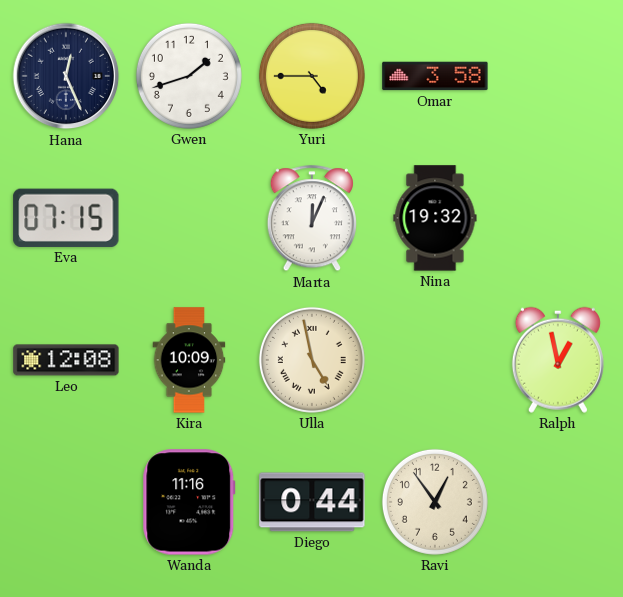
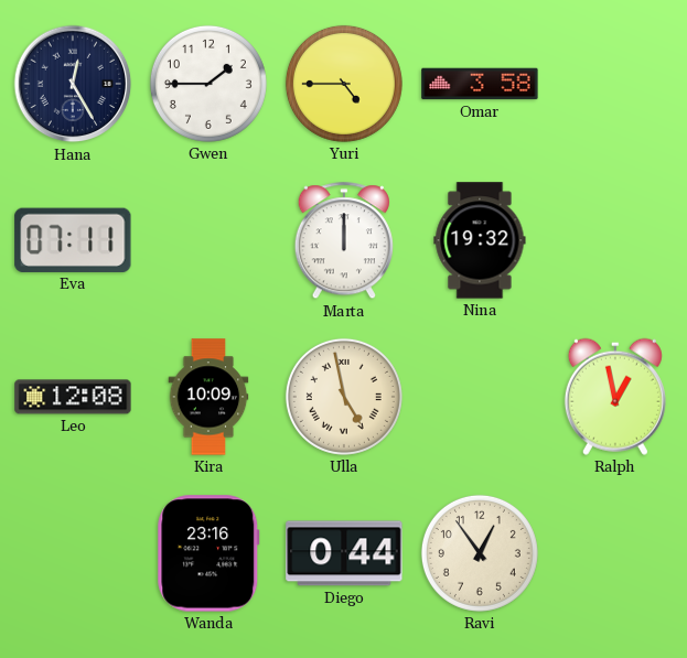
Hana: 12:26 -> 12:25 (73, 84)
Gwen: 1:42 -> 1:45 (208, 84)
Eva: 07:15 -> 07:11 (73, 240)
Marta: 12:04 -> 12:00 (344, 241)
Wanda: 11:16 -> 23:16 (208, 553)
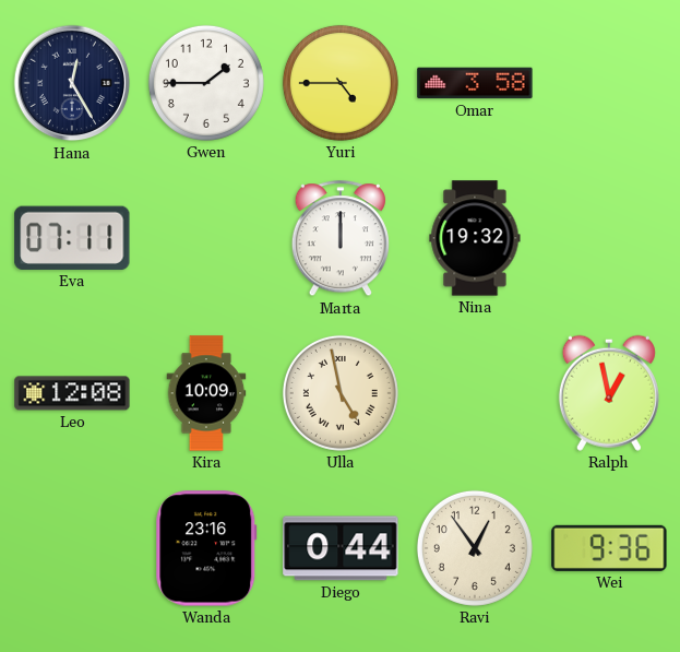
Wei: none -> 9:36 (609, 548)
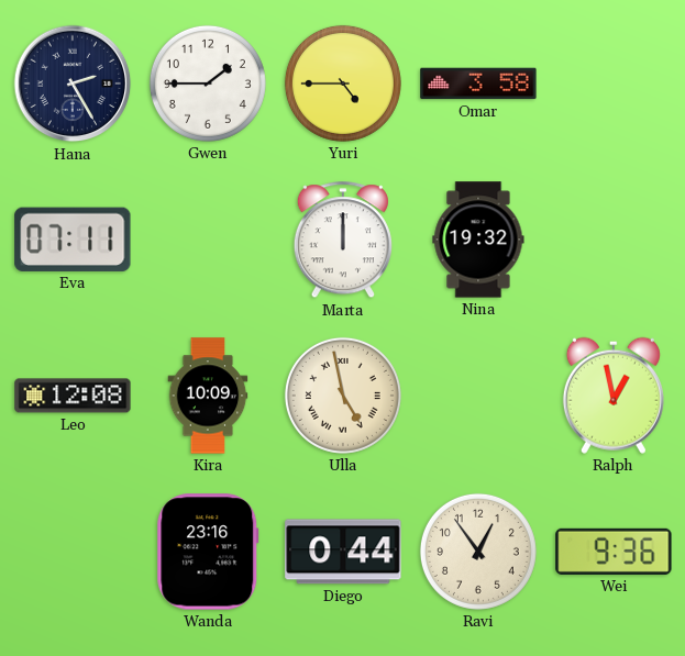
Hana: 12:25 -> 2:25 (73, 84)
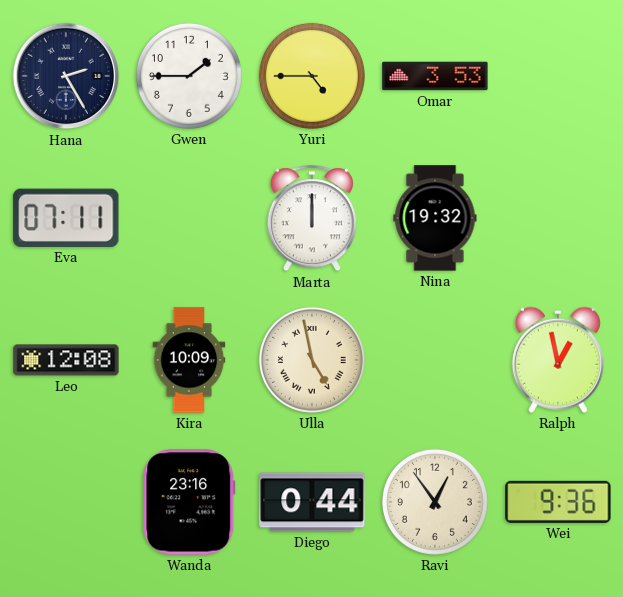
Omar: 3:58 -> 3:53 (435, 76)
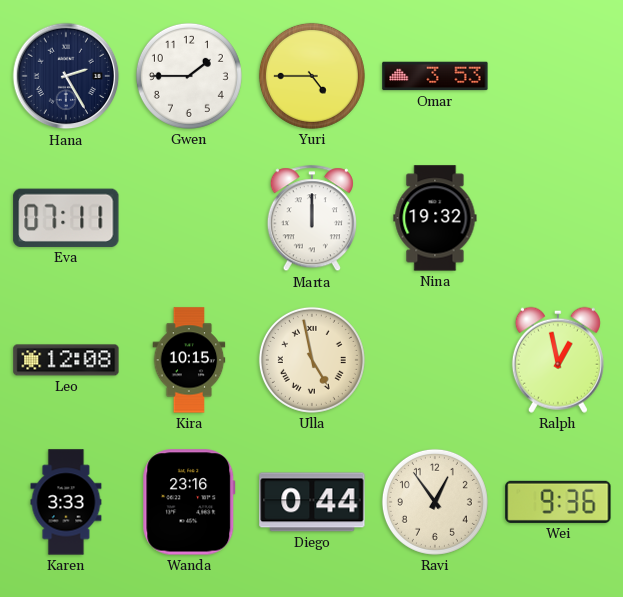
Kira: 10:09 -> 10:15 (189, 360)
Karen: none -> 3:33 (66, 502)
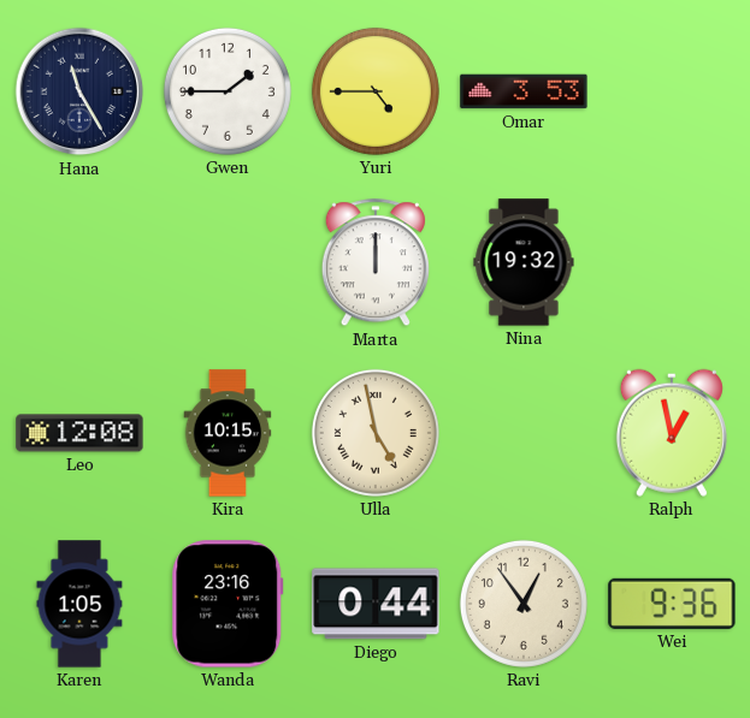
Hana: 2:25 -> 11:25 (79, 91)
Eva: 07:11 -> none (66, 218)
Karen: 3:33 -> 1:05 (79, 604)
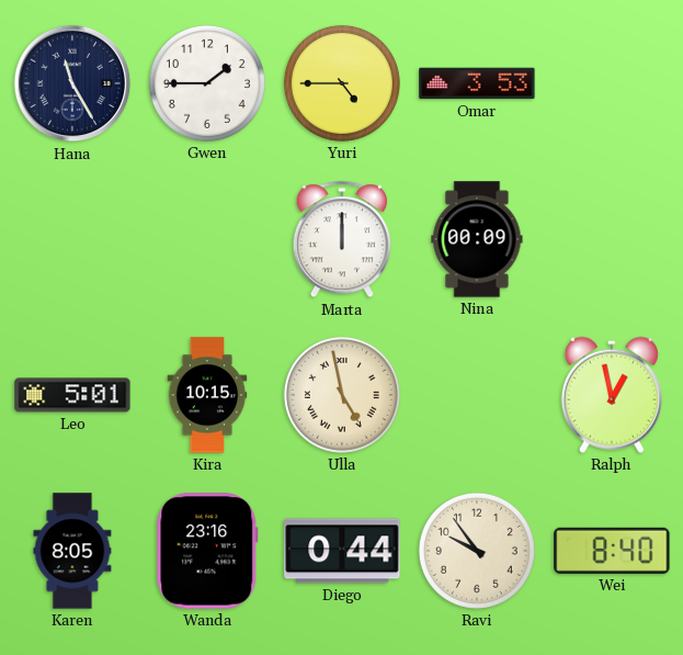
Nina: 19:32 -> 00:09 (477, 239)
Leo: 12:08 -> 5:01 (72, 395)
Karen: 1:05 -> 8:05 (72, 551)
Ravi: 12:54 -> 9:54 (477, 551)
Wei: 9:36 -> 8:40 (612, 551)
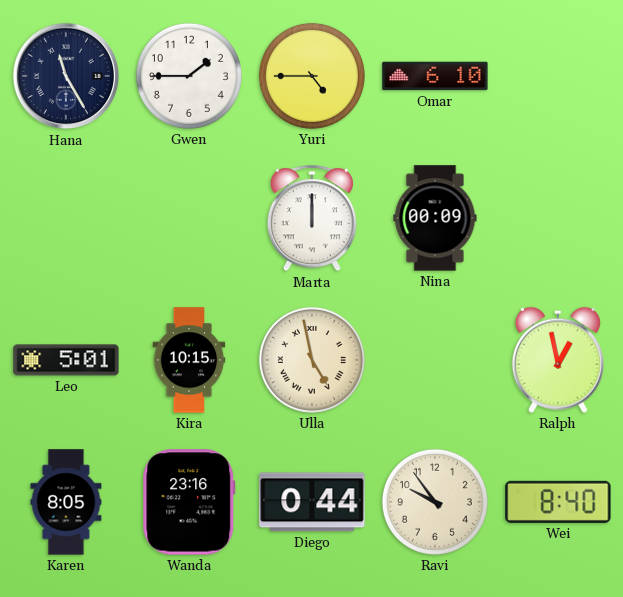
Omar: 3:53 -> 6:10 (435, 76)
